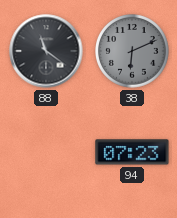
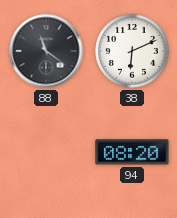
38 dial: grey -> white (133, 51)
94: 07:23 -> 08:20 (132, 152)
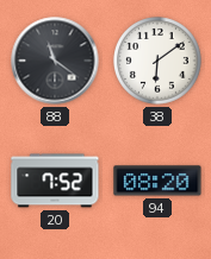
38: 6:11 -> 6:09 (159, 61)
20: none -> 7:52 (55, 181)
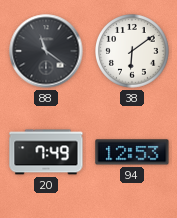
20: 7:52 -> 7:49 (46, 152)
94: 08:20 -> 12:53 (132, 152)
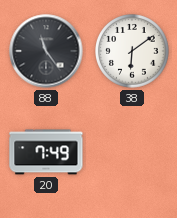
88: 11:21 -> 11:24 (46, 51)
94: 12:53 -> none (132, 152)
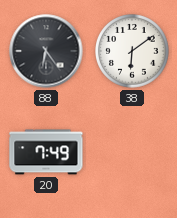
88: 11:24 -> 6:24 (46, 51)
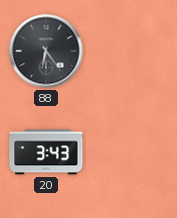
38: 6:09 -> none (133, 51)
20: 7:49 -> 3:43 (46, 152)
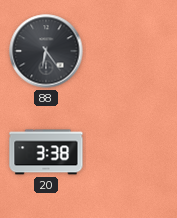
20: 3:43 -> 3:38 (46, 152)
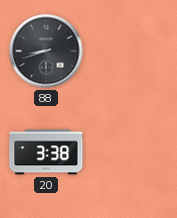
88: 6:24 -> 8:42 (46, 51)
